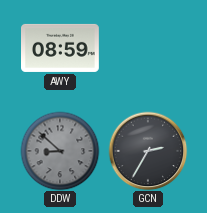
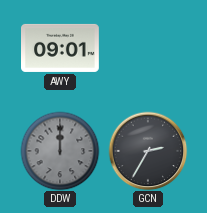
AWY: 08:59 -> 09:01 (61, 48)
DDW: 8:52 -> 12:00 (60, 151)
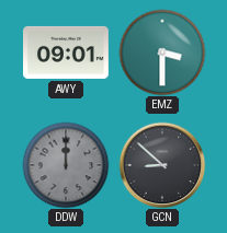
EMZ: none -> 3:30 (162, 53)
GCN: 2:35 -> 8:52 (162, 165)
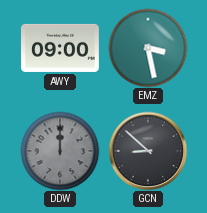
AWY: 09:01 -> 09:00 (61, 48)
EMZ: 3:30 -> 3:28 (148, 48)
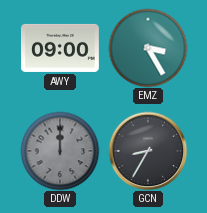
EMZ: 3:28 -> 3:25 (148, 48)
GCN: 8:52 -> 8:35 (148, 151)
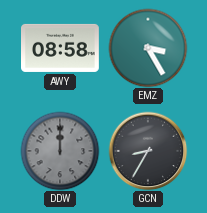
AWY: 09:00 -> 08:58 (61, 48)
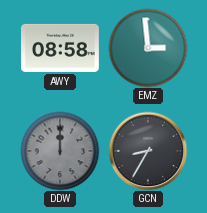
EMZ: 3:25 -> 2:59 (148, 48)
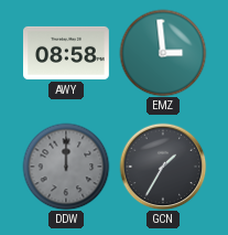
GCN: 8:35 -> 1:35 (163, 167)
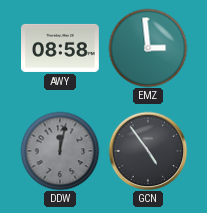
DDW: 12:00 -> 12:02 (60, 151)
GCN: 1:35 -> 4:54 (148, 151)
